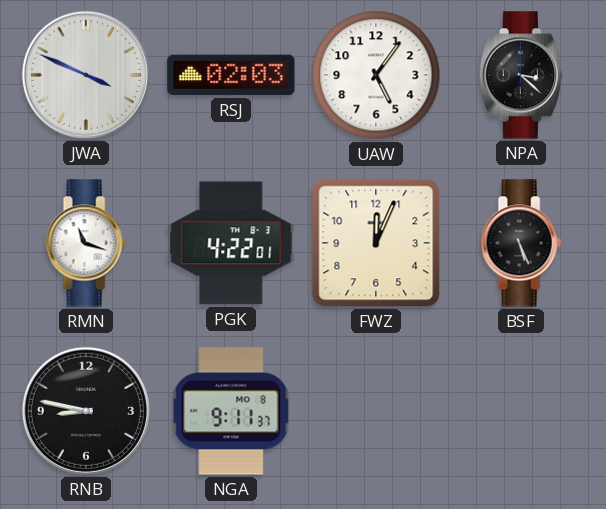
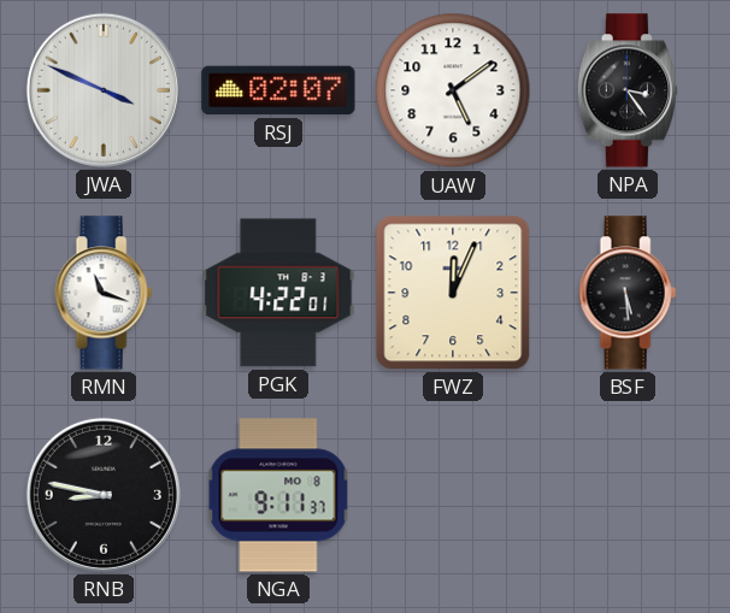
RSJ: 02:03 -> 02:07 (278, 90)
UAW: 5:06 -> 5:09 (453, 90)
NPA: 3:22 -> 3:24 (628, 90)
BSF: 5:26 -> 5:29 (628, 293)
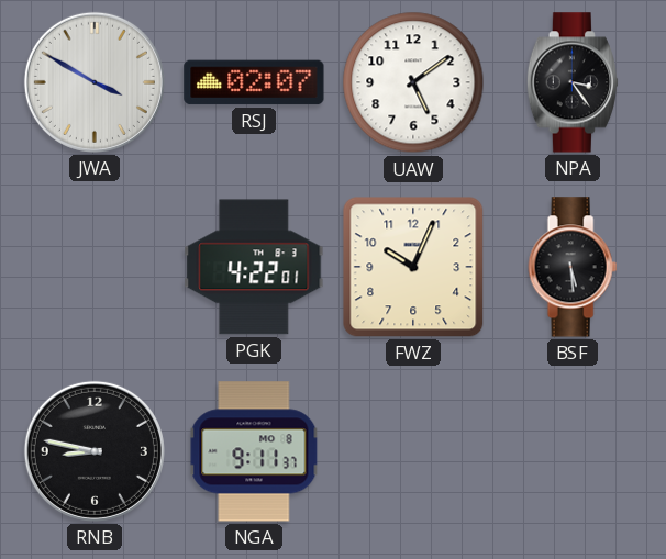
JWA: 3:49 -> 3:50 (95, 82)
RMN: 11:18 -> none (104, 293)
FWZ: 12:04 -> 10:04 (413, 267)
